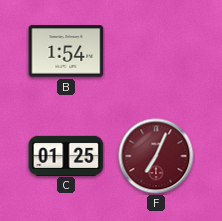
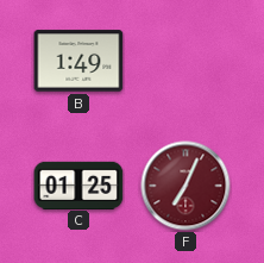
B: 1:54 -> 1:49 (78, 61)
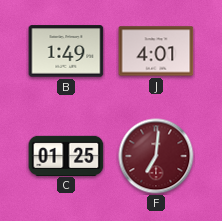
J: none -> 4:01 (156, 51)
F: 7:04 -> 7:01 (156, 156)
